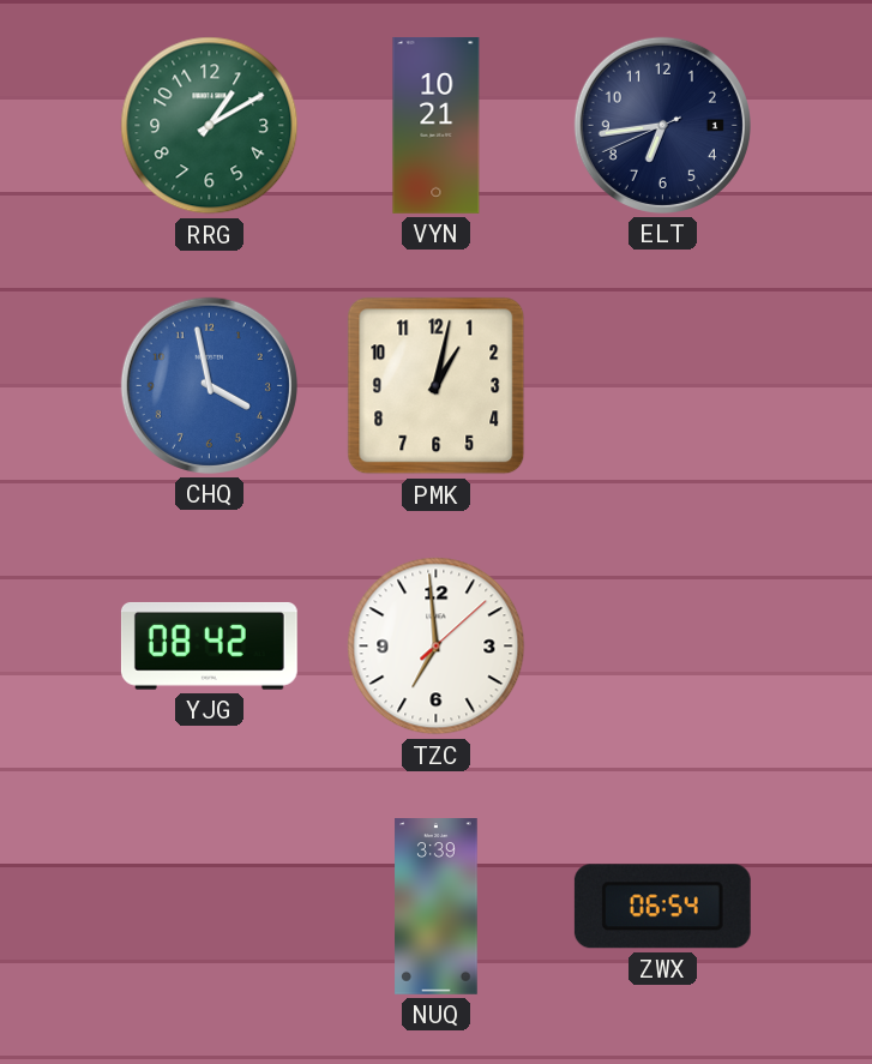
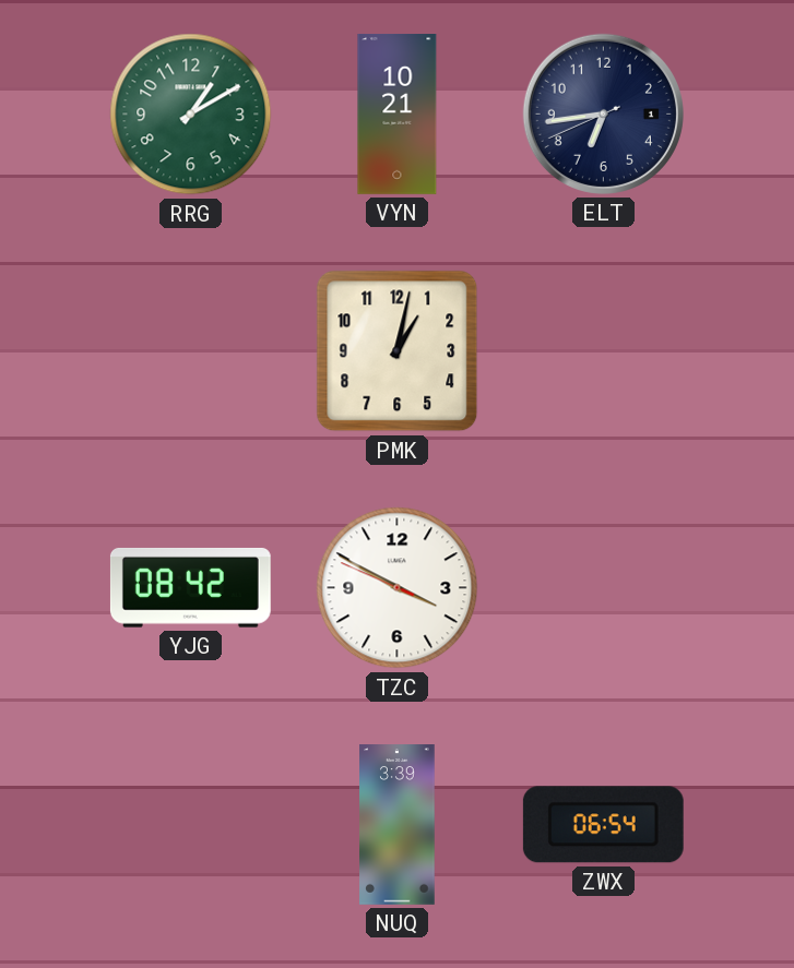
CHQ: 3:58 -> none (209, 385)
TZC: 6:59 -> 3:49 (398, 588)
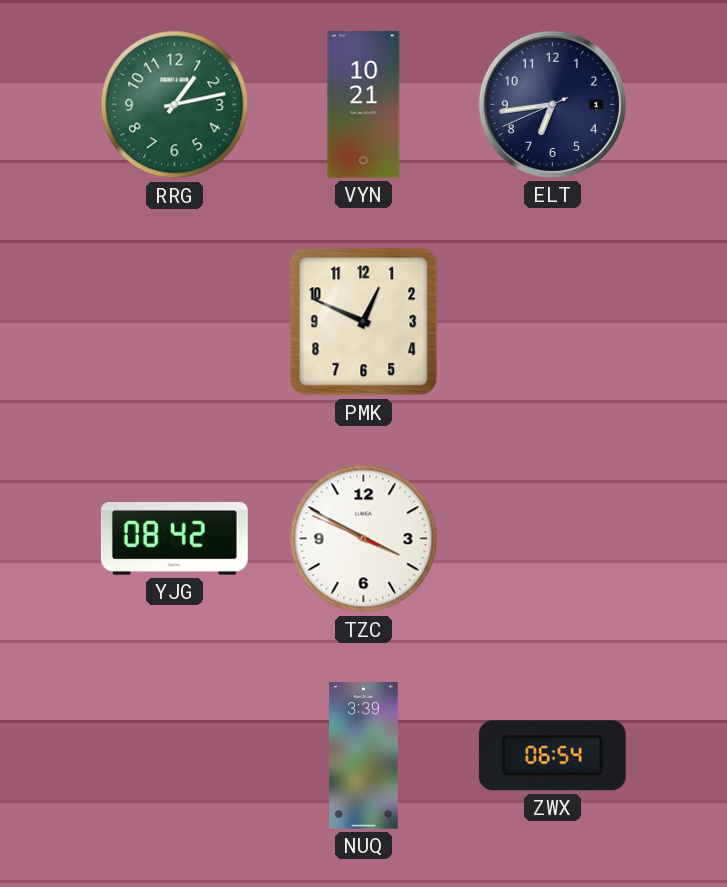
RRG: 1:10 -> 1:13 (175, 105)
PMK: 1:02 -> 12:49 (364, 322)
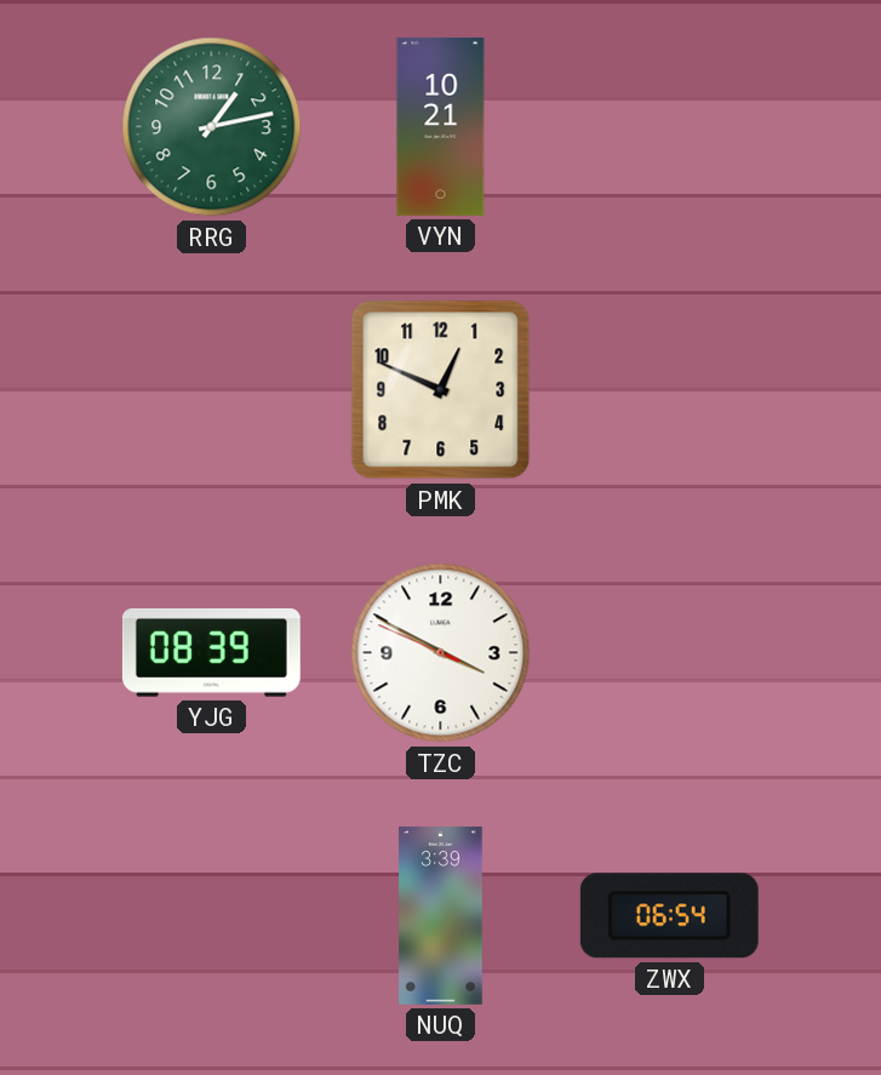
ELT: 6:43 -> none (552, 104)
YJG: 08:42 -> 08:39 (211, 652)
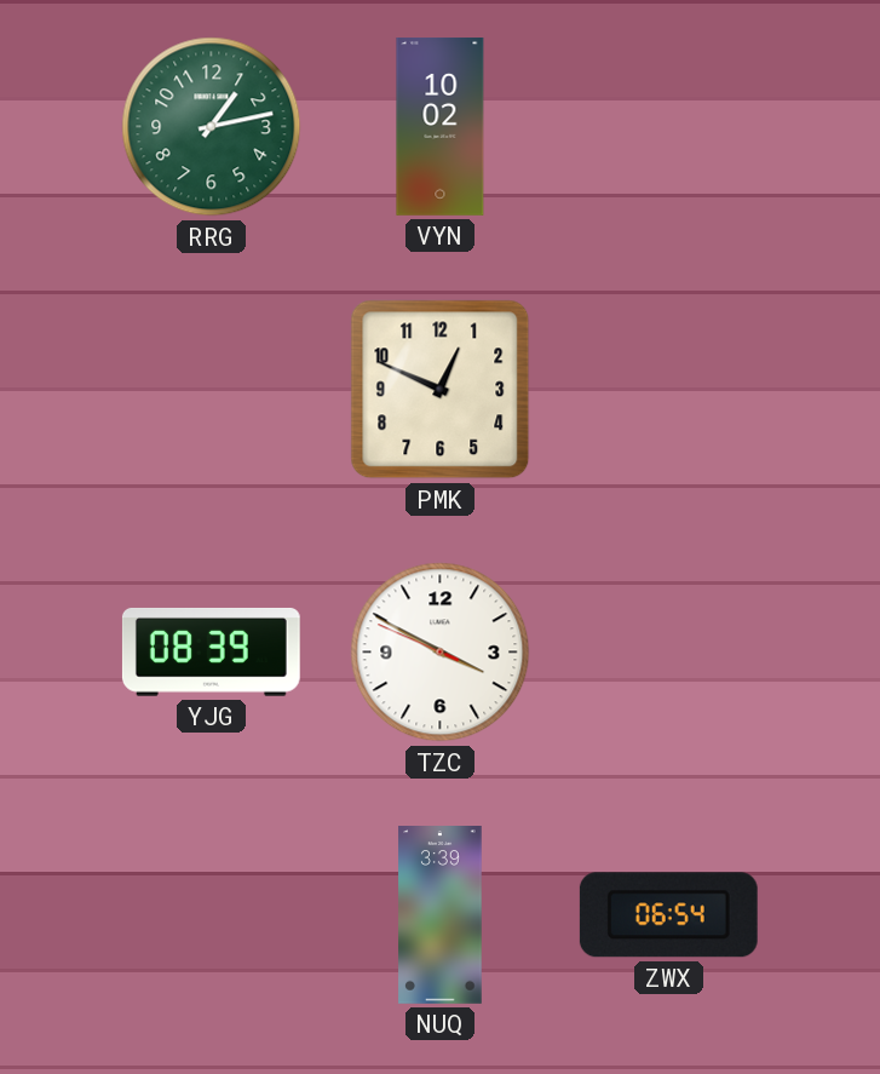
VYN: 10:21 -> 10:02 (441, 127)
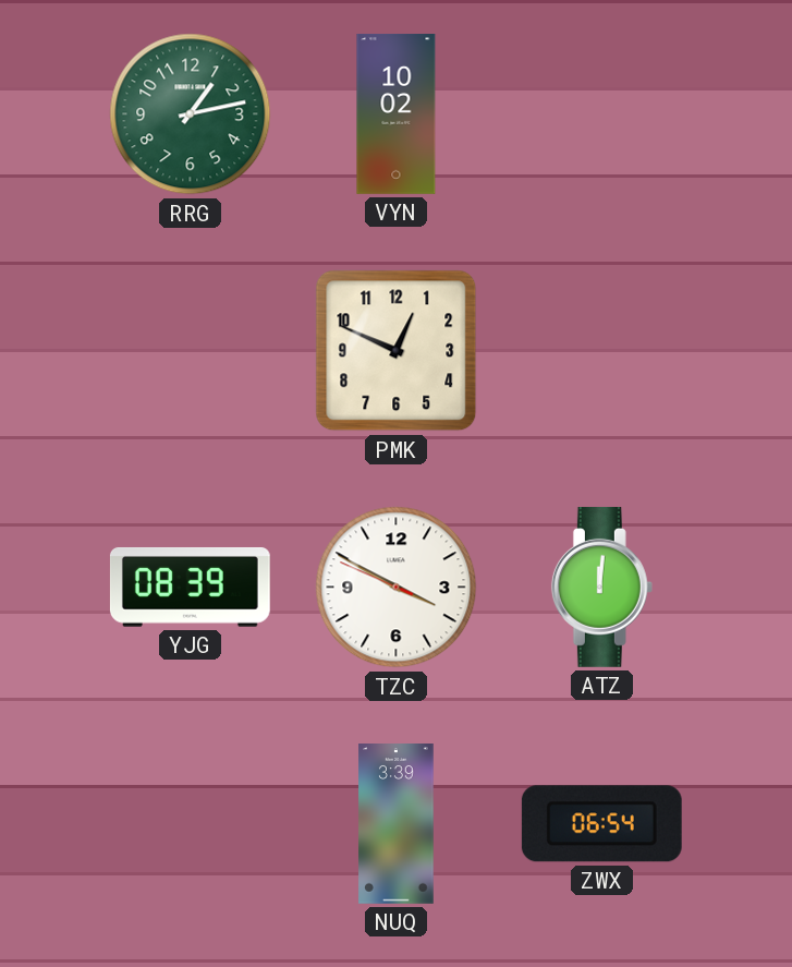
ATZ: none -> 12:01 (601, 587)
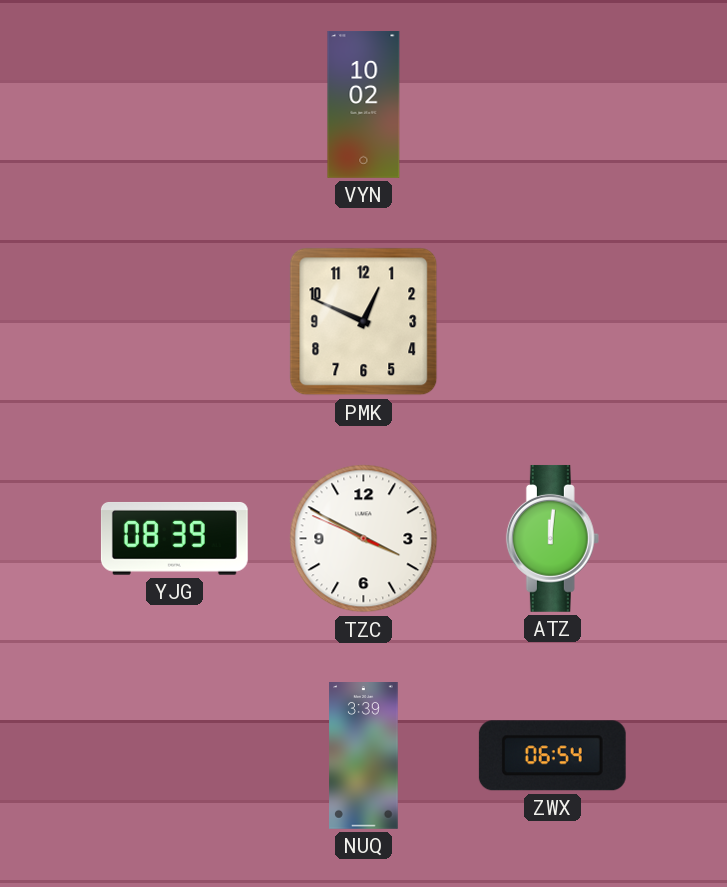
RRG: 1:13 -> none (191, 114)
